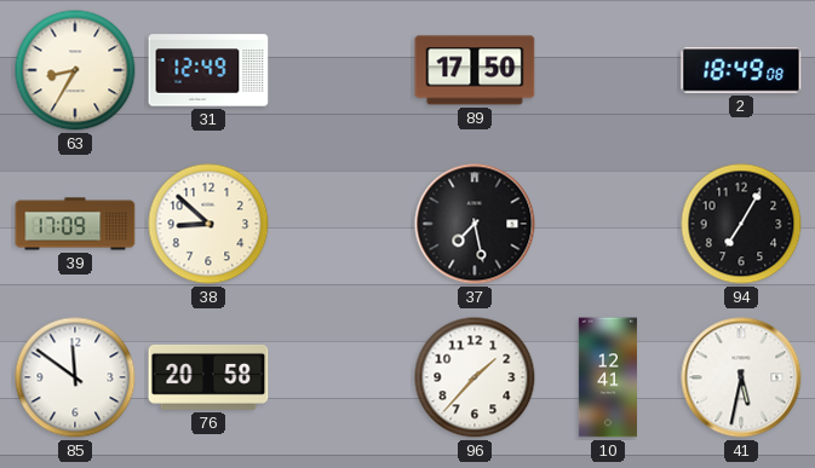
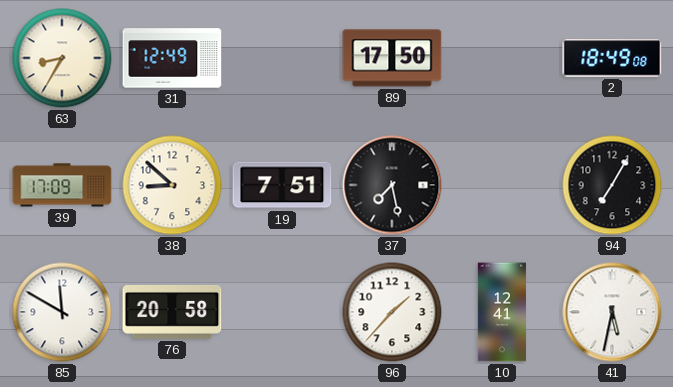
19: none -> 7:51 (282, 185)
85: 11:51 -> 11:50 (62, 312)
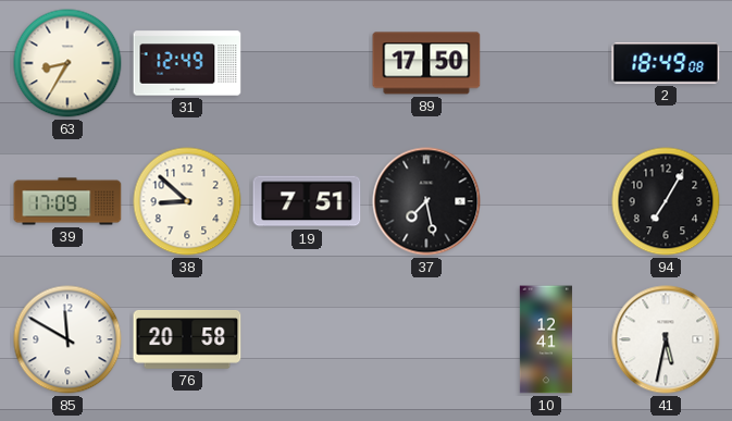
96: 1:37 -> none (392, 312)
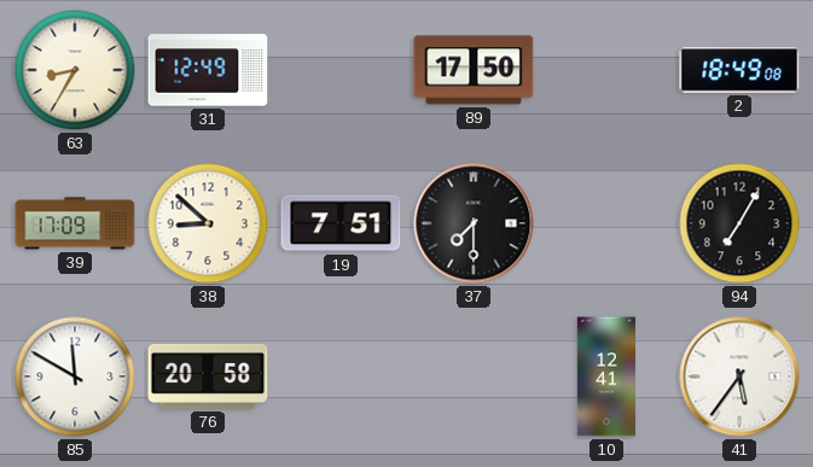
37: 7:28 -> 7:30 (474, 223)
41: 5:32 -> 5:36 (739, 376)
